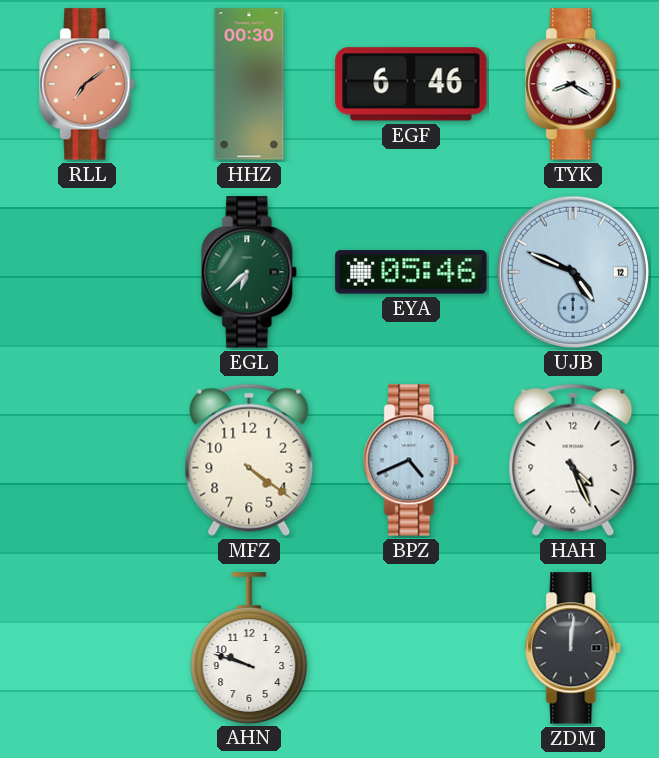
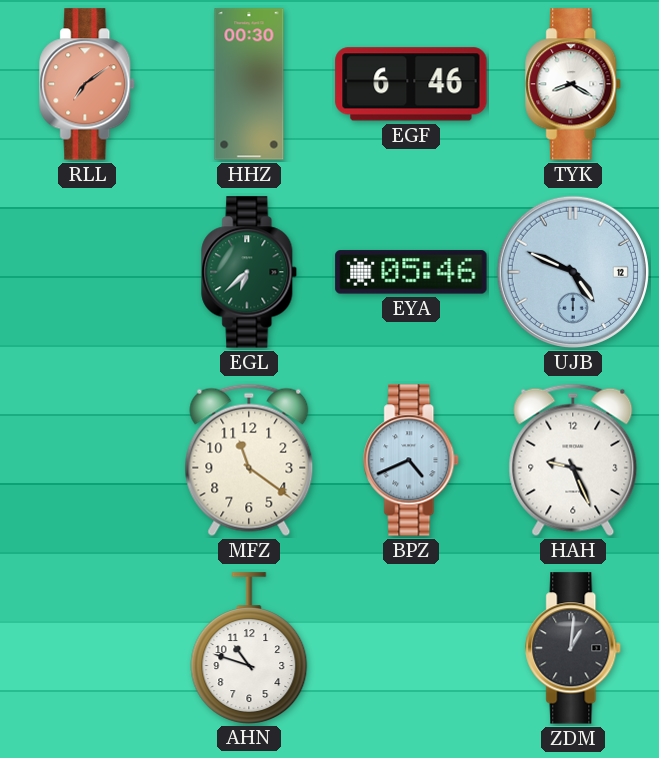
MFZ: 4:21 -> 11:21 (249, 460)
HAH: 4:26 -> 9:26 (573, 460)
AHN: 9:48 -> 10:48 (249, 648)
ZDM: 12:01 -> 1:01 (574, 648)
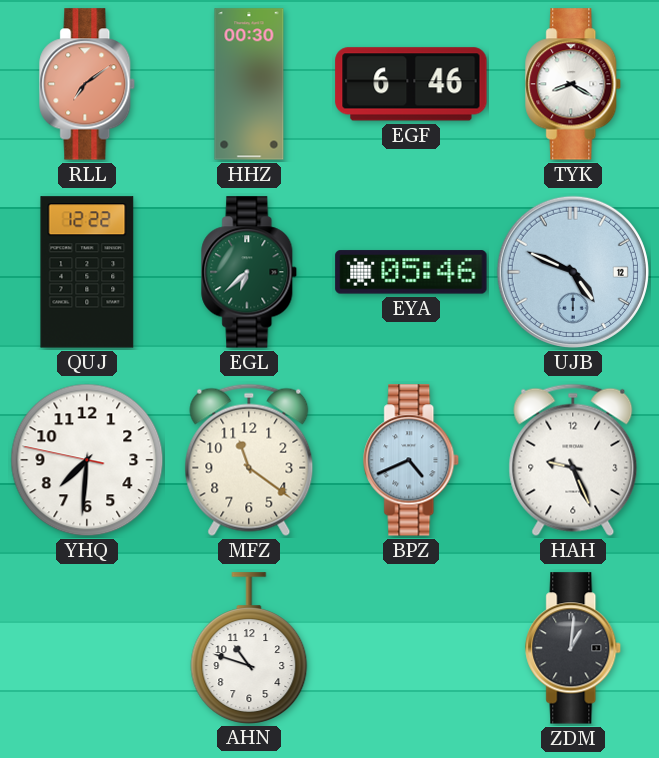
QUJ: none -> 12:22 (87, 272)
YHQ: none -> 7:30 (87, 460)
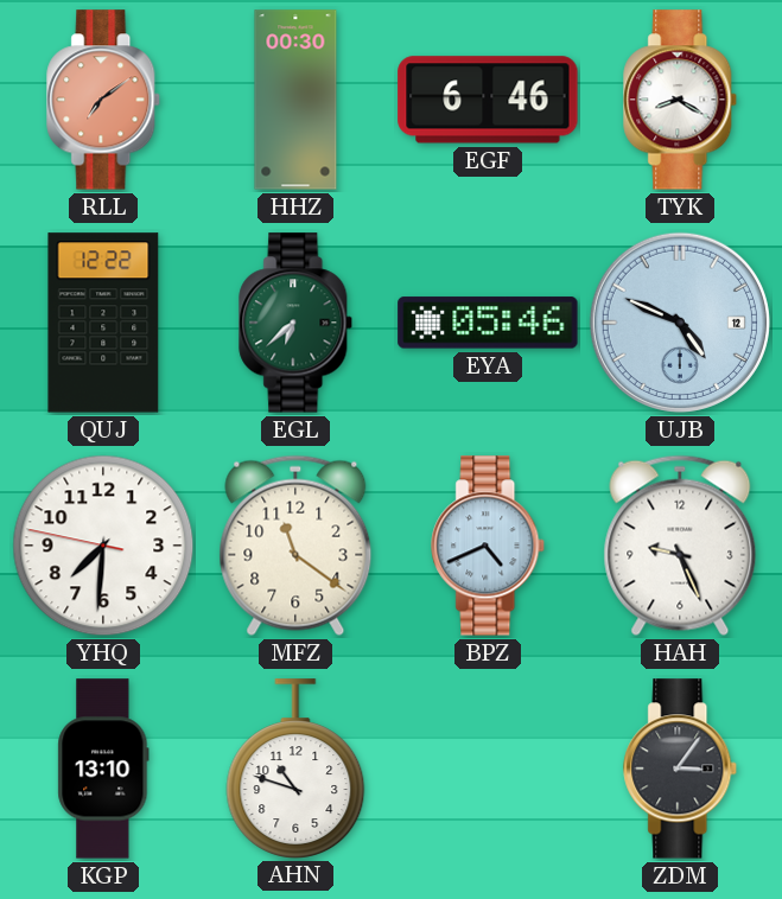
KGP: none -> 13:10 (103, 769)
ZDM: 1:01 -> 3:06 (681, 769)
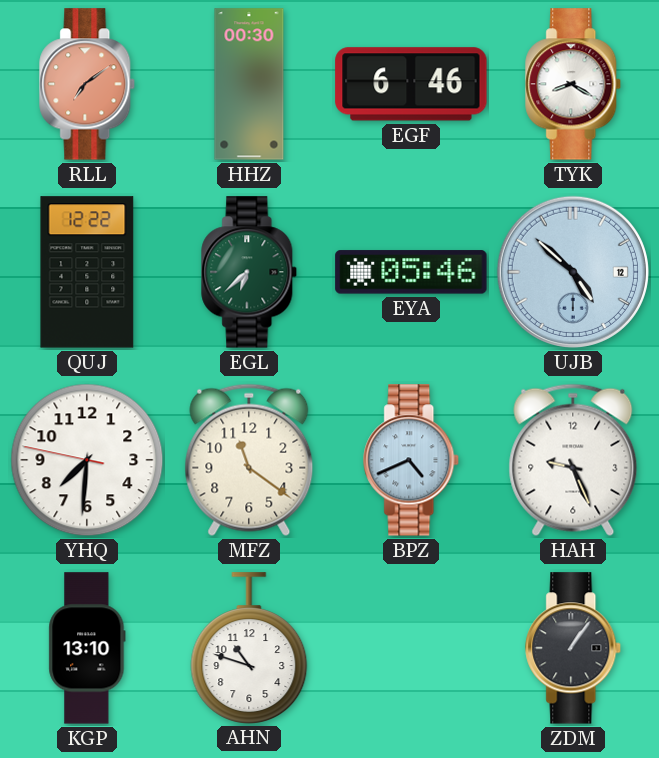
UJB: 4:49 -> 4:52 (573, 272)
ZDM: 3:06 -> 1:06 (574, 648)
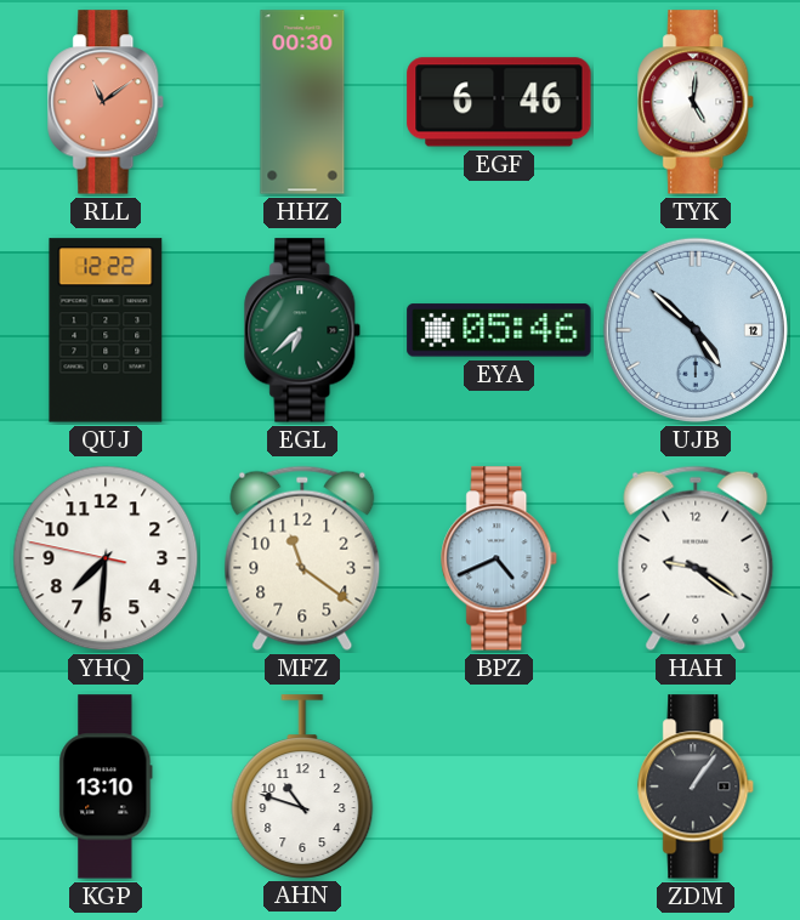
RLL: 7:09 -> 11:09 (107, 102)
TYK: 8:20 -> 5:01 (697, 102)
HAH: 9:26 -> 9:21 (696, 558)
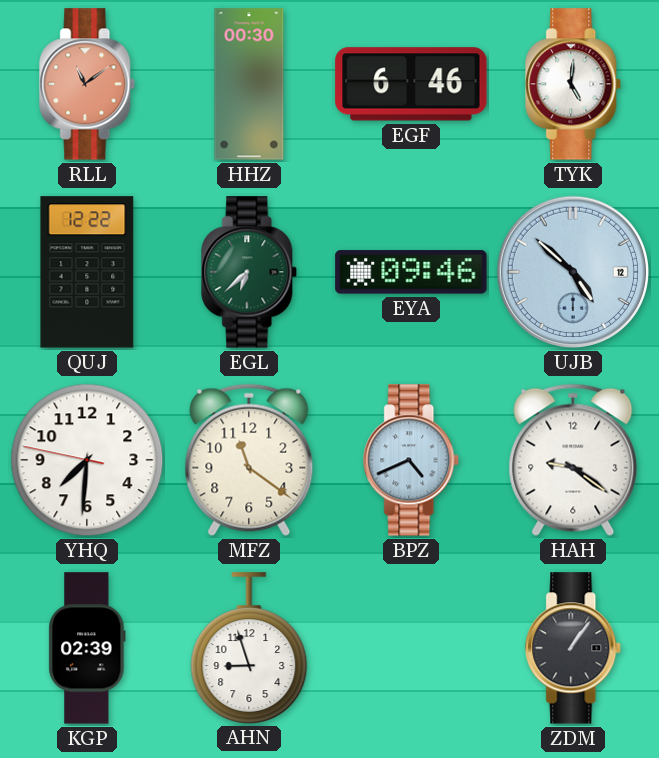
EYA: 05:46 -> 09:46 (411, 272)
KGP: 13:10 -> 02:39 (87, 648)
AHN: 10:48 -> 8:57 (249, 648)
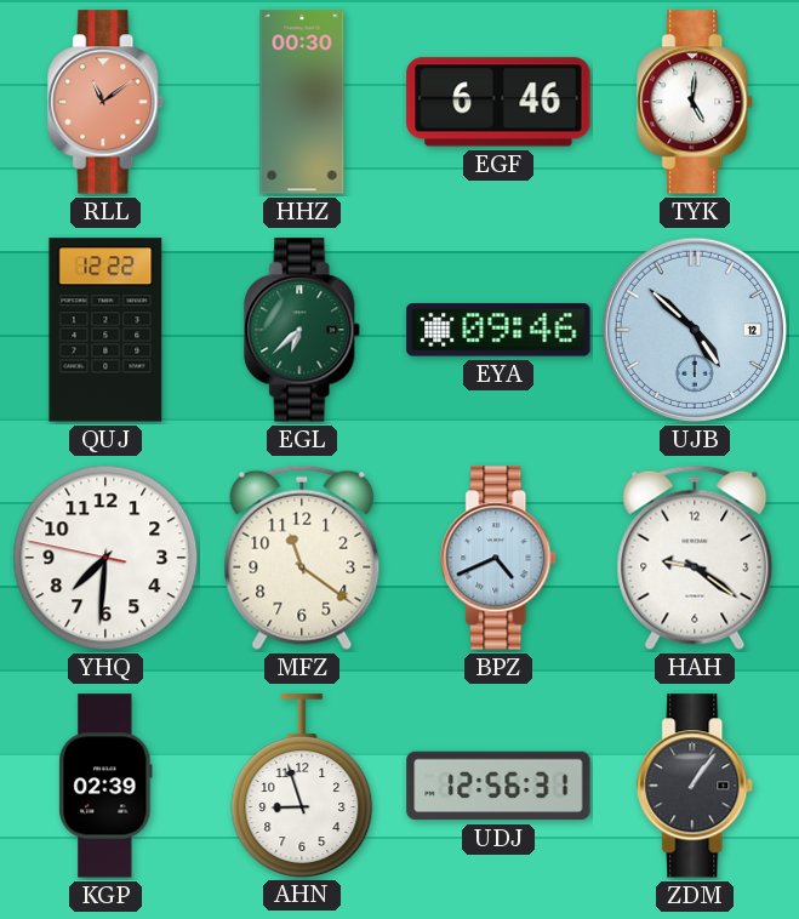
UDJ: none -> 12:56 (498, 786)
